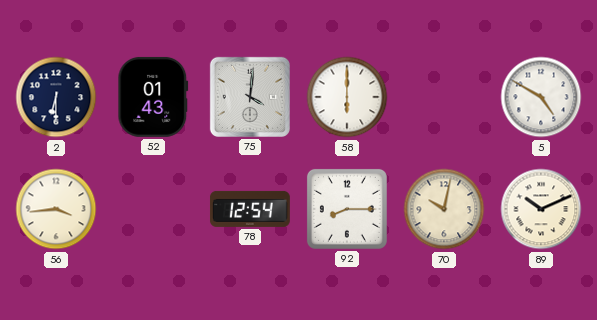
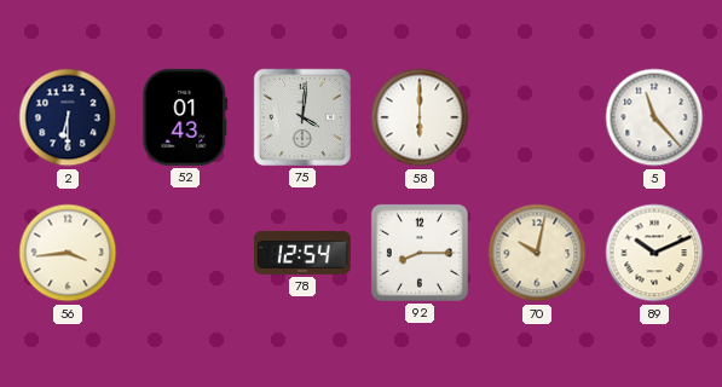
5: 4:50 -> 11:23 (654, 117)
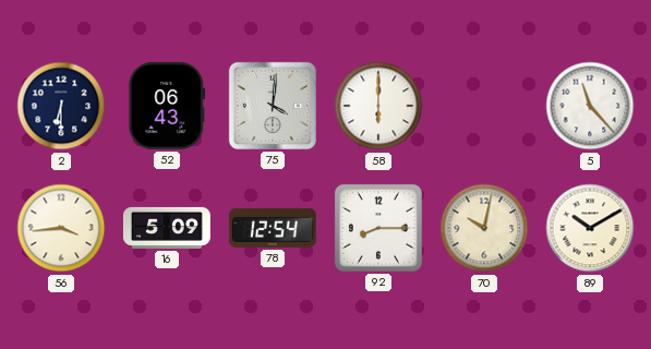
52: 01:43 -> 06:43 (167, 106)
16: none -> 5:09 (167, 228)
89: 10:11 -> 10:10 (590, 228)
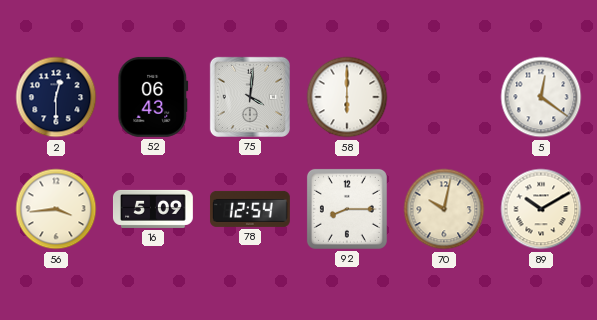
2: 6:30 -> 12:30 (56, 97)
5: 11:23 -> 12:21 (541, 97)
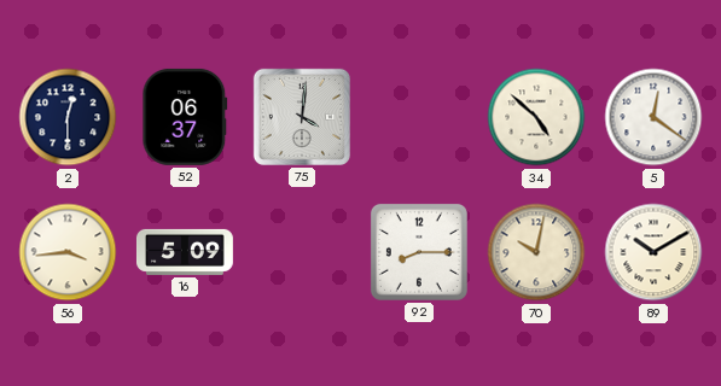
52: 06:43 -> 06:37 (185, 117)
58: 6:00 -> none (347, 97)
34: none -> 4:52 (536, 117)
78: 12:54 -> none (250, 209)
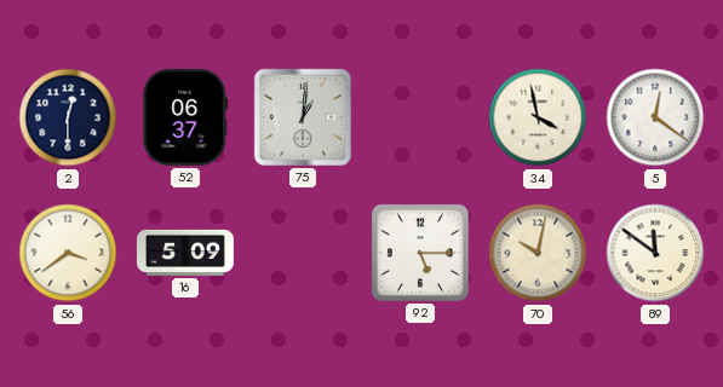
75: 4:01 -> 1:01 (303, 117)
34: 4:52 -> 3:58 (538, 117)
56: 3:44 -> 3:39 (68, 253)
92: 8:15 -> 5:15 (420, 253)
89: 10:10 -> 11:51 (655, 253)
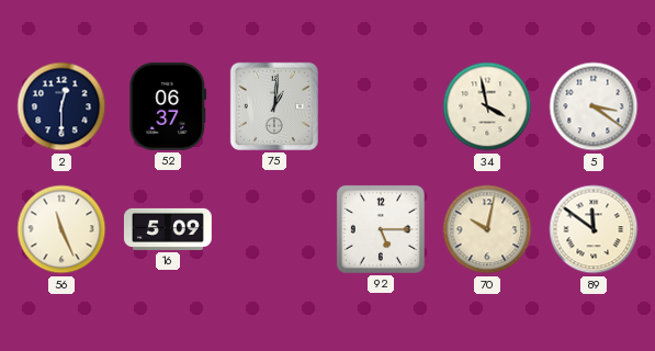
5: 12:21 -> 3:21 (594, 106)
56: 3:39 -> 11:26 (61, 229)
